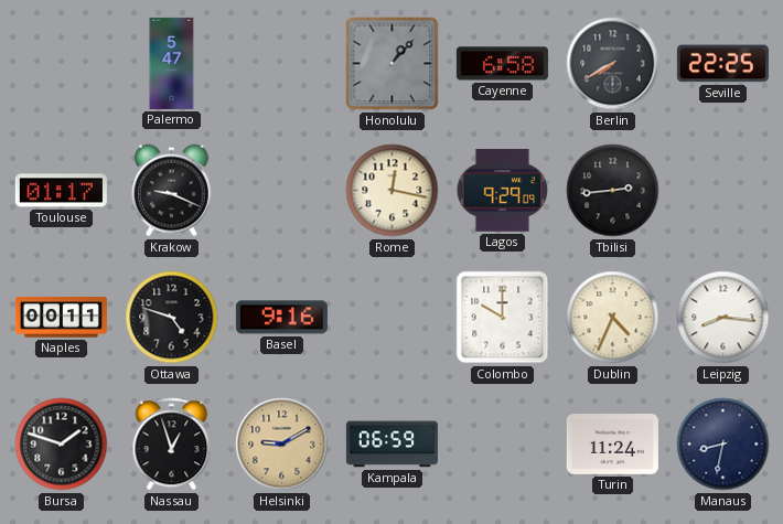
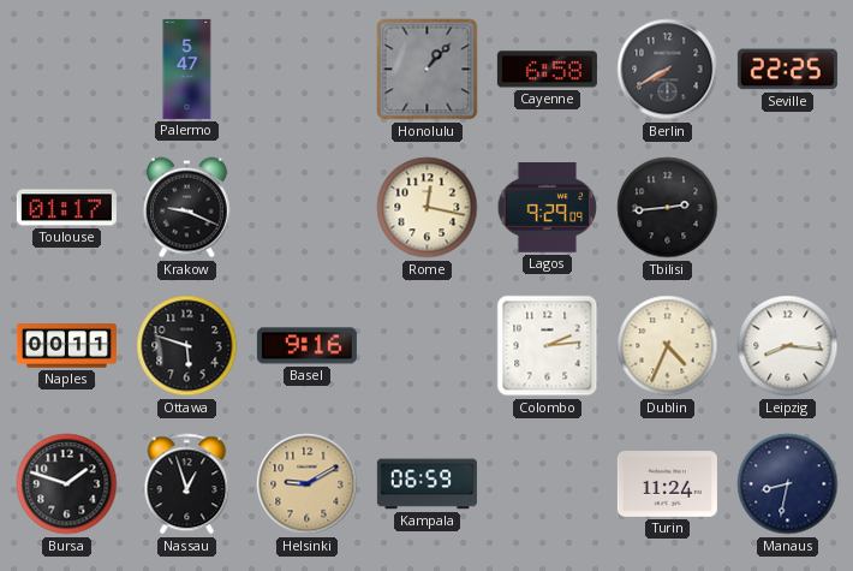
Ottawa: 4:48 -> 5:48 (187, 346)
Colombo: 10:00 -> 2:14 (548, 346)
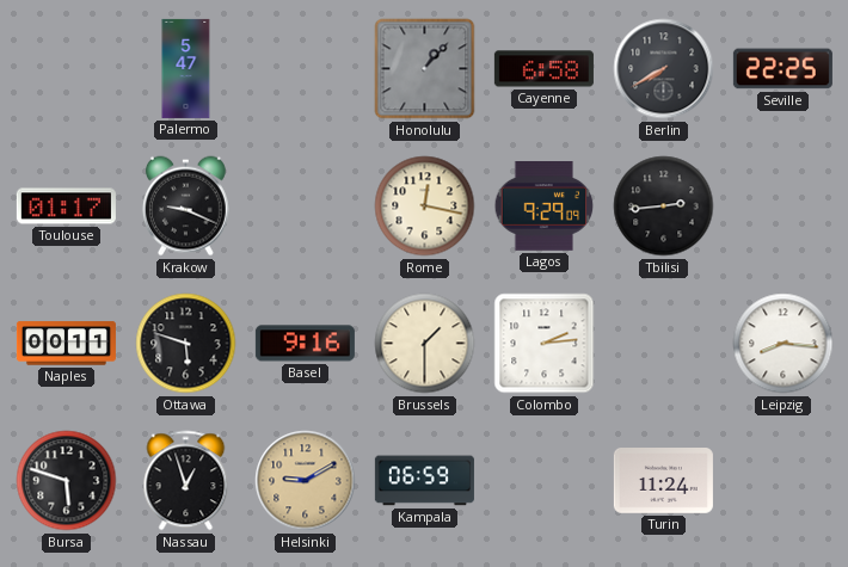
Brussels: none -> 1:30 (425, 344)
Dublin: 4:34 -> none (668, 346)
Bursa: 1:48 -> 5:48 (67, 481)
Manaus: 8:32 -> none (788, 484)
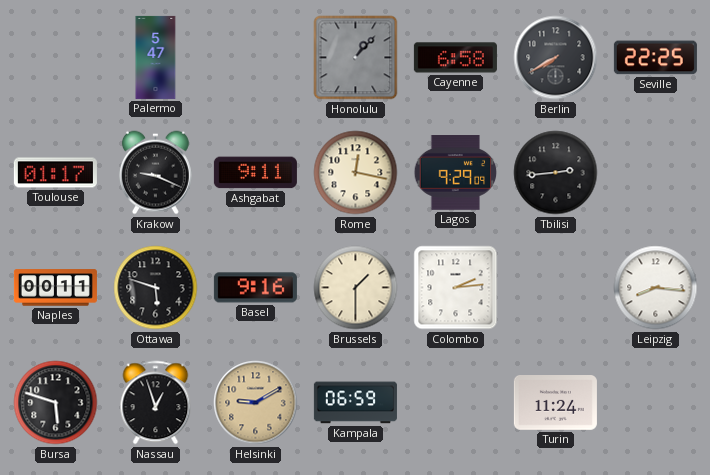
Ashgabat: none -> 9:11 (255, 173)
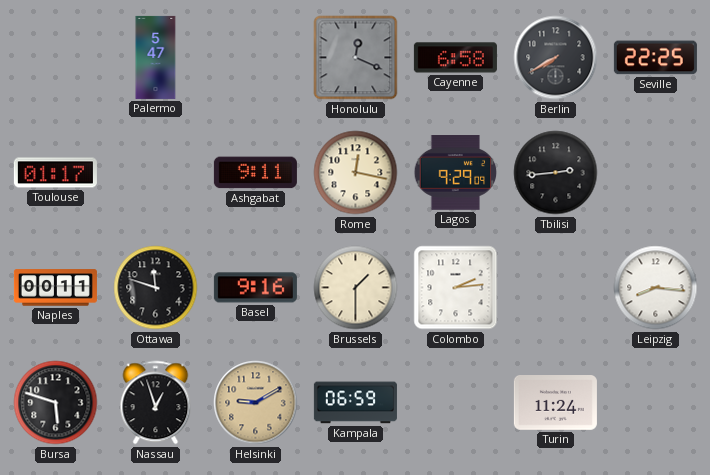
Honolulu: 1:07 -> 12:19 (356, 58)
Krakow: 9:19 -> none (156, 173)
Ottawa: 5:48 -> 11:48 (156, 288)
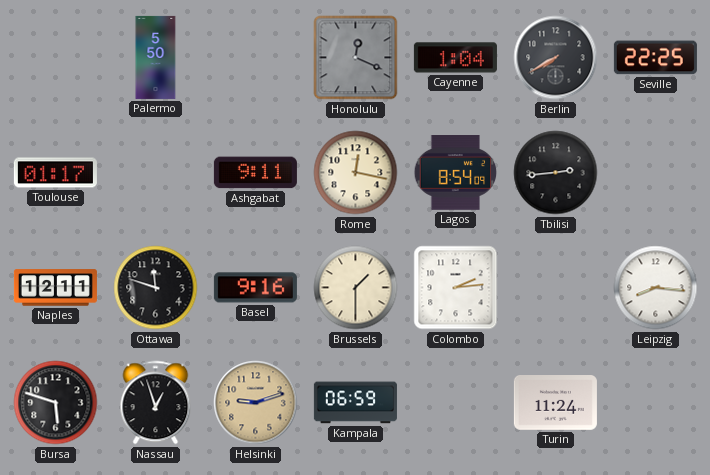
Palermo: 5:47 -> 5:50 (156, 57)
Cayenne: 6:58 -> 1:04 (455, 58)
Lagos: 9:29 -> 8:54 (456, 173)
Naples: 00:11 -> 12:11 (55, 288)
Helsinki: 9:10 -> 9:12 (256, 403)
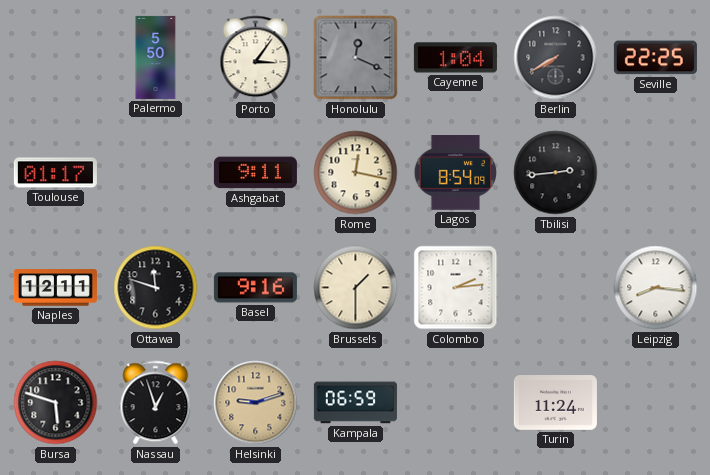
Porto: none -> 3:06 (256, 58)
